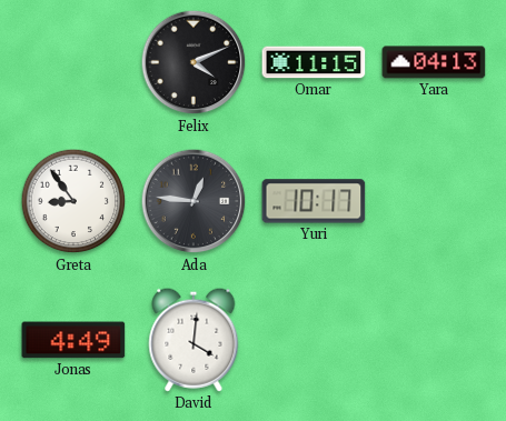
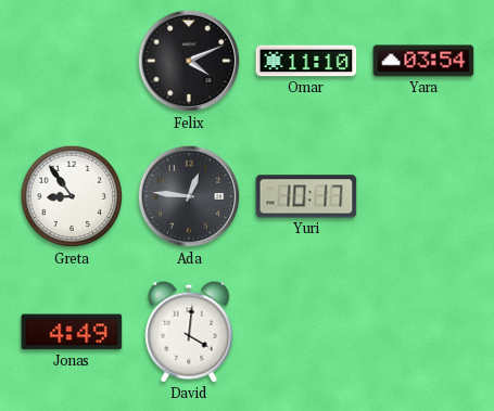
Omar: 11:15 -> 11:10 (306, 61)
Yara: 04:13 -> 03:54 (423, 61)
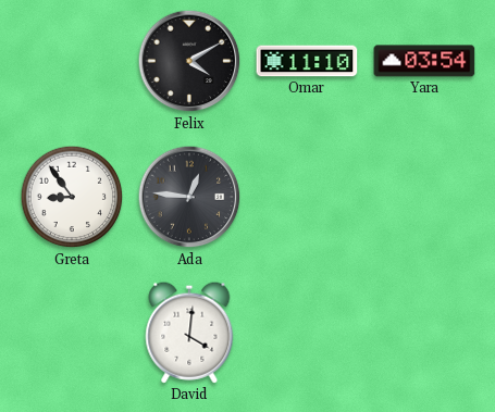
Felix: 4:11 -> 4:10 (189, 61)
Yuri: 10:17 -> none (306, 196)
Jonas: 4:49 -> none (72, 332)
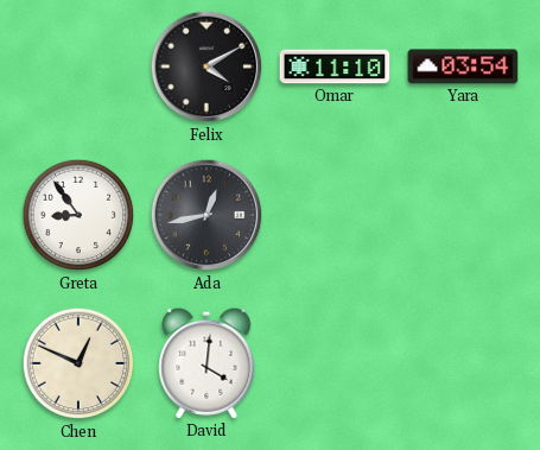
Ada: 12:46 -> 12:43 (207, 215)
Chen: none -> 12:49 (78, 363)
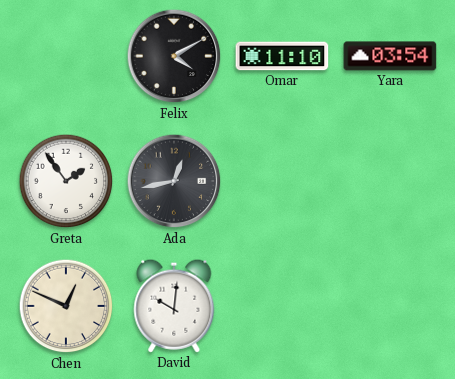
Greta: 8:54 -> 1:54 (66, 181)
David: 4:01 -> 10:01 (174, 306)
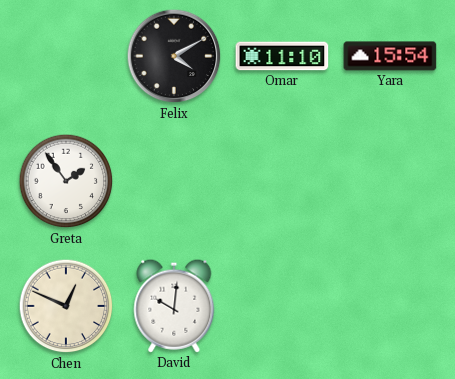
Yara: 03:54 -> 15:54 (390, 56)
Ada: 12:43 -> none (174, 181)
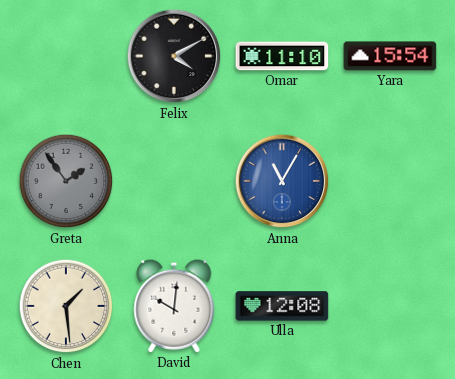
Greta dial: white -> grey (66, 181)
Anna: none -> 11:05 (282, 181)
Chen: 12:49 -> 1:29 (66, 306)
Ulla: none -> 12:08 (282, 306)
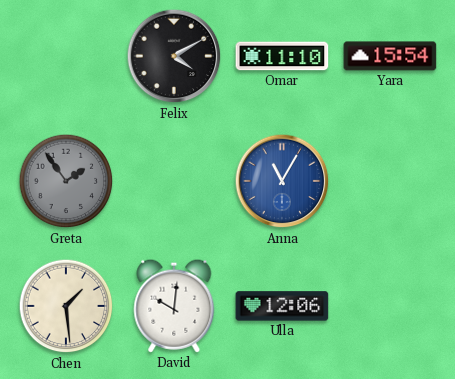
Ulla: 12:08 -> 12:06 (282, 306)
